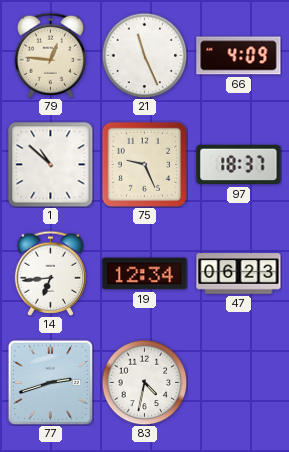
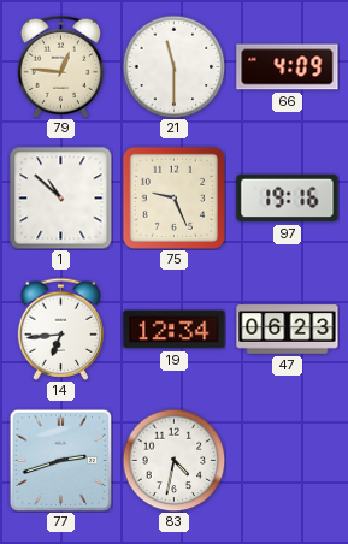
21: 11:26 -> 11:30 (173, 66)
97: 18:37 -> 19:16 (288, 199)
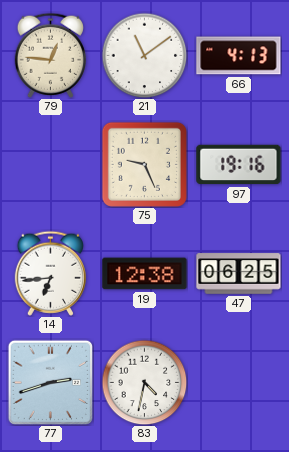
21: 11:30 -> 11:09 (144, 55)
66: 4:09 -> 4:13 (239, 56)
1: 10:52 -> none (61, 199)
19: 12:34 -> 12:38 (145, 274)
47: 06:23 -> 06:25 (239, 274)
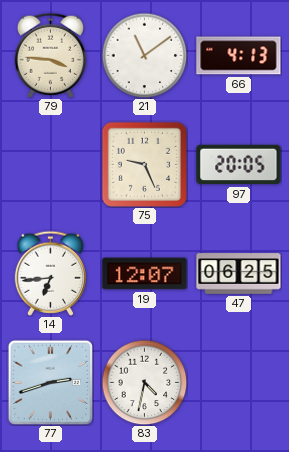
79: 12:46 -> 3:46 (50, 55)
97: 19:16 -> 20:05 (239, 165)
19: 12:38 -> 12:07 (145, 274)
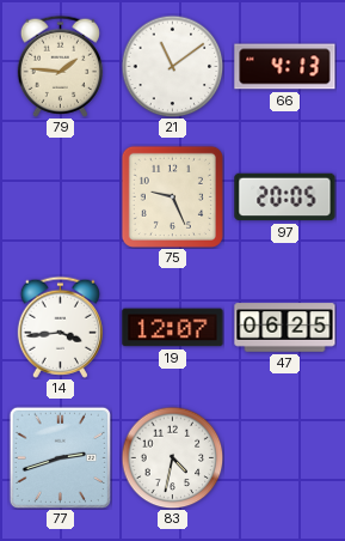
79: 3:46 -> 1:46 (60, 66)
14: 6:44 -> 3:44 (60, 327)
